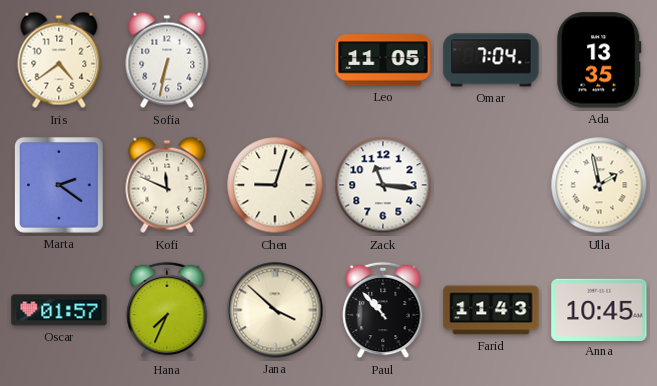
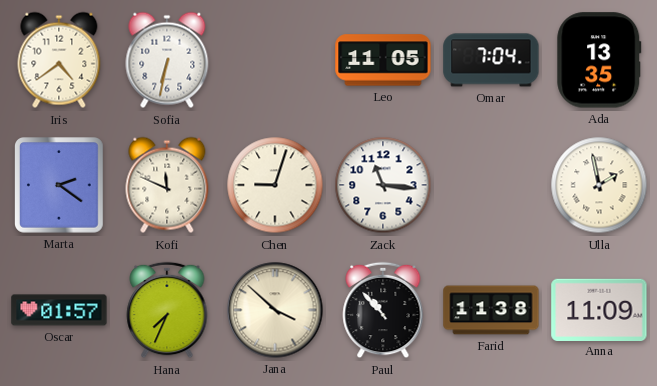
Farid: 11:43 -> 11:38 (491, 310)
Anna: 10:45 -> 11:09 (599, 309)
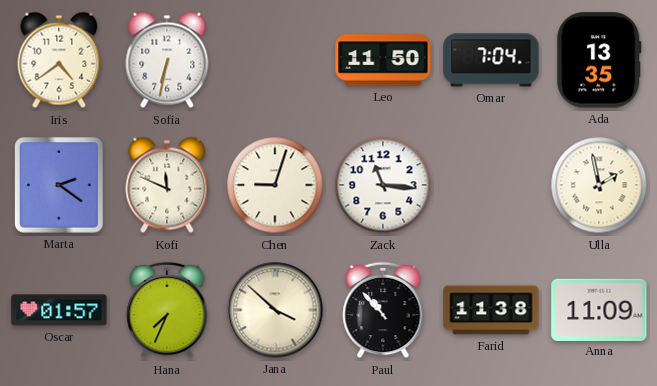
Leo: 11:05 -> 11:50 (383, 60)
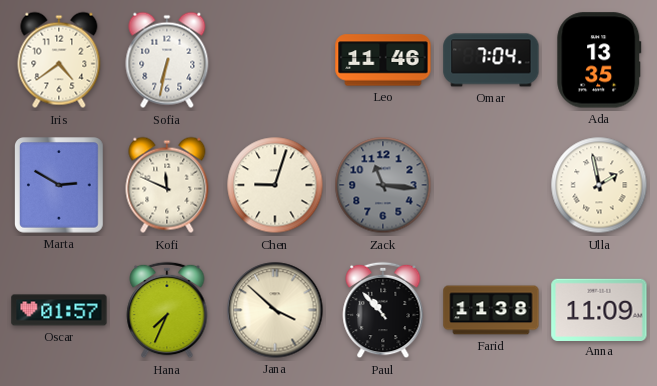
Leo: 11:50 -> 11:46 (383, 60)
Marta: 2:21 -> 2:50 (60, 186)
Zack dial: white -> grey (383, 185)
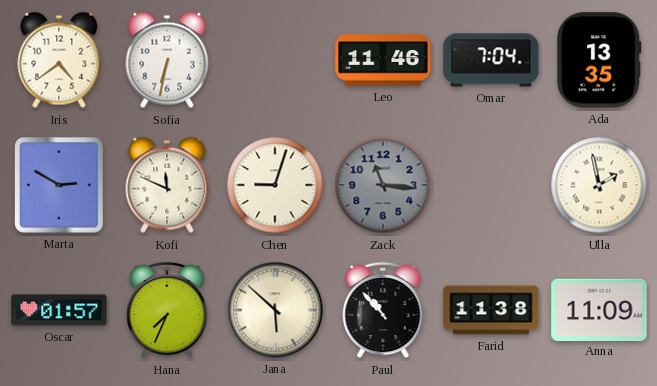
Jana: 3:52 -> 5:52 (275, 310)
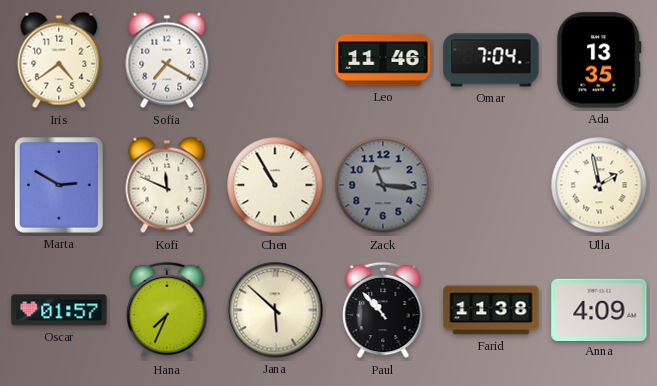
Sofia: 6:32 -> 7:20 (167, 60)
Chen: 9:03 -> 10:55 (275, 185)
Anna: 11:09 -> 4:09 (599, 309)
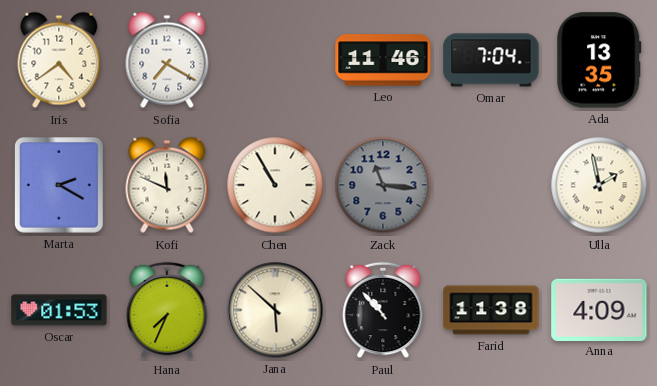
Marta: 2:50 -> 2:20 (60, 186)
Oscar: 01:57 -> 01:53 (59, 310)
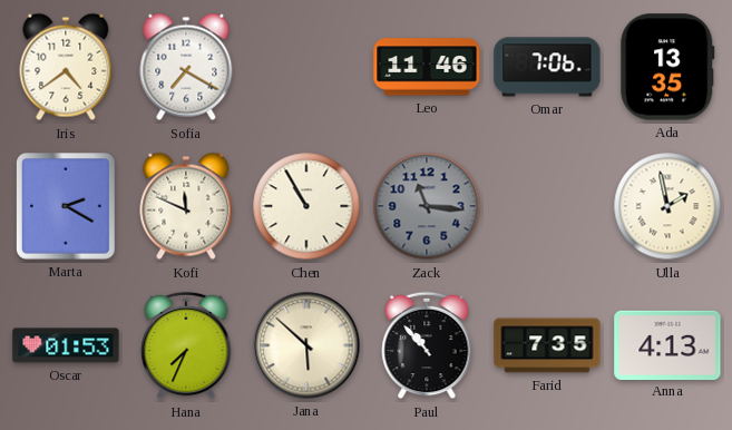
Omar: 7:04 -> 7:06 (547, 67)
Farid: 11:38 -> 7:35 (547, 345)
Anna: 4:09 -> 4:13 (667, 344)
